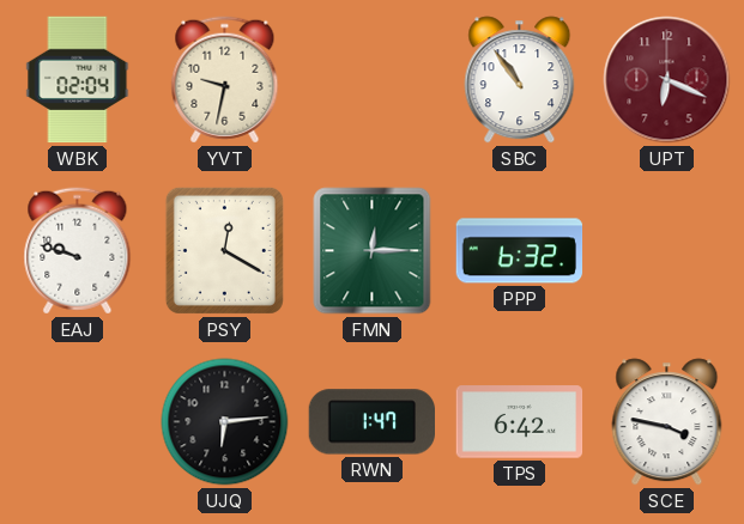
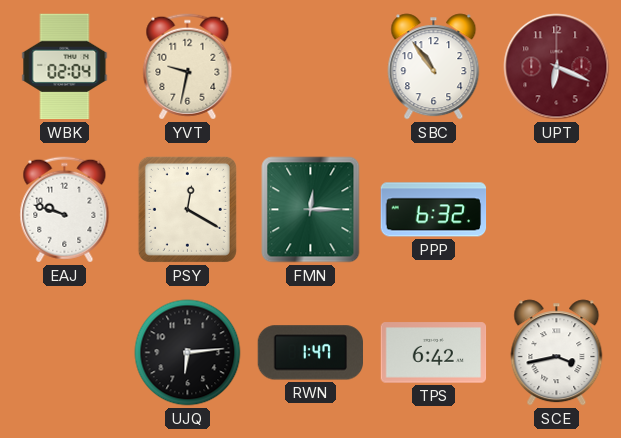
SCE: 3:47 -> 3:43 (557, 353)
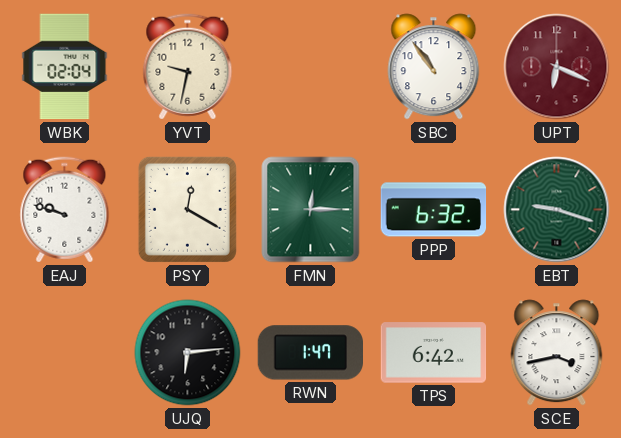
EBT: none -> 9:18 (557, 210)
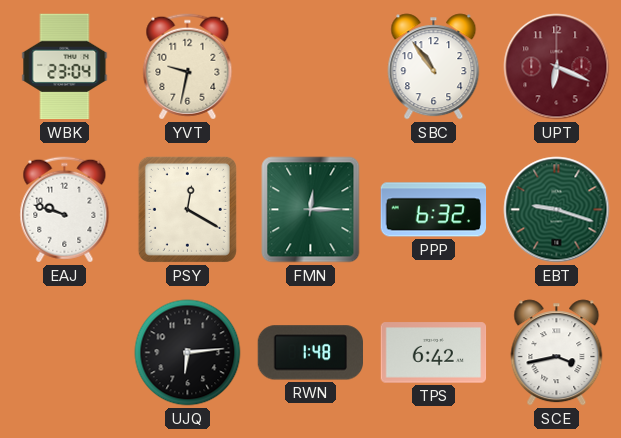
WBK: 02:04 -> 23:04 (65, 67)
RWN: 1:47 -> 1:48 (311, 353)
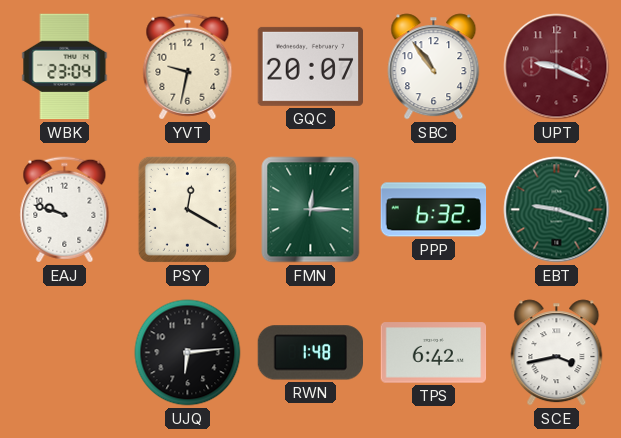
GQC: none -> 20:07 (311, 66)
UPT: 6:19 -> 9:19 (557, 67)
